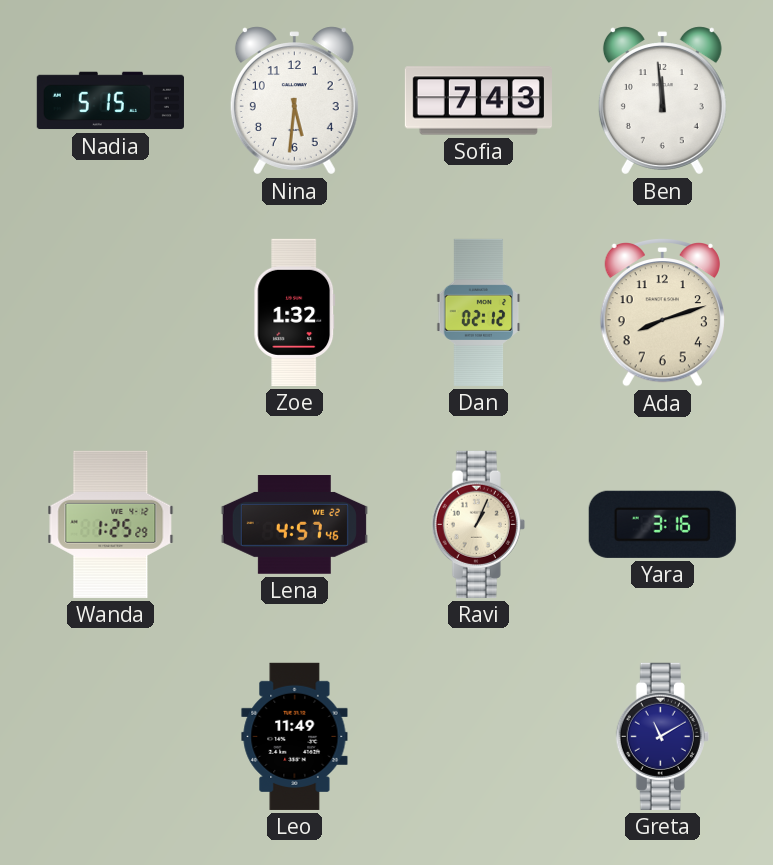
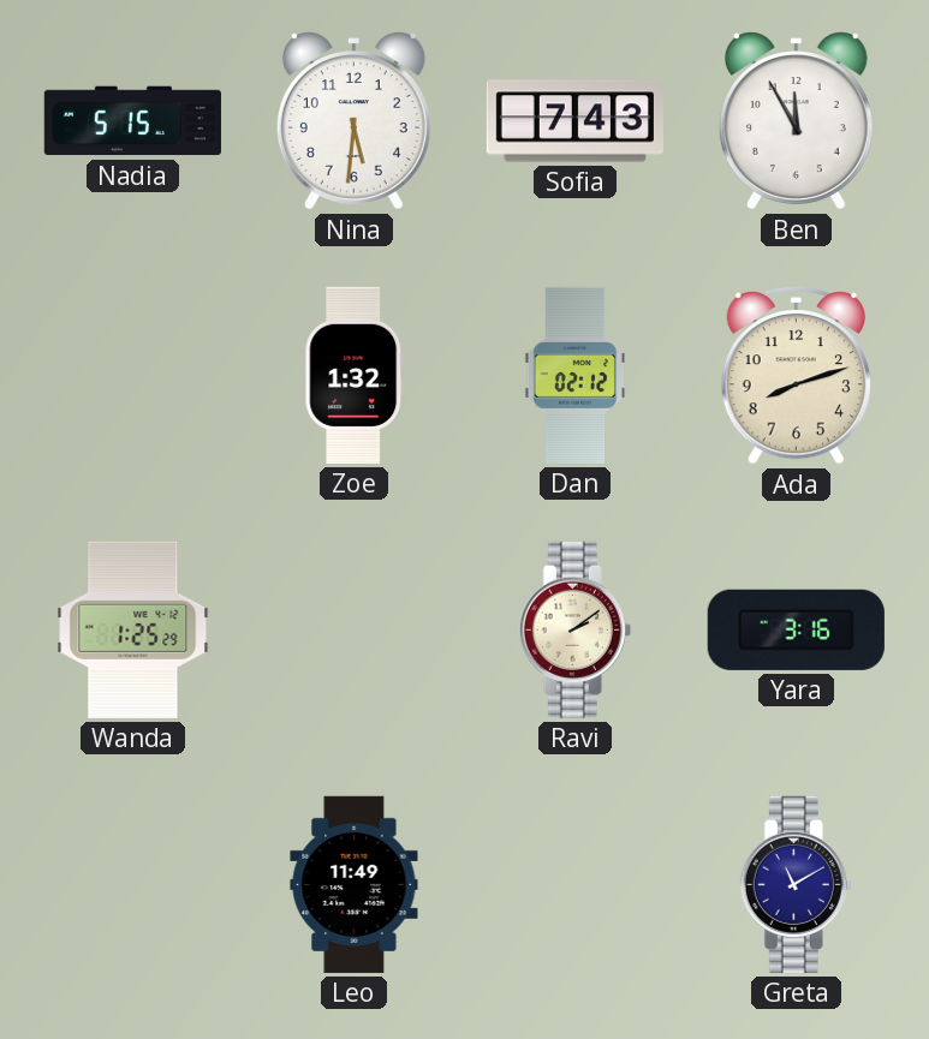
Ben: 11:59 -> 11:55 (796, 121)
Lena: 4:57 -> none (294, 525)
Ravi: 1:04 -> 2:09 (574, 629)
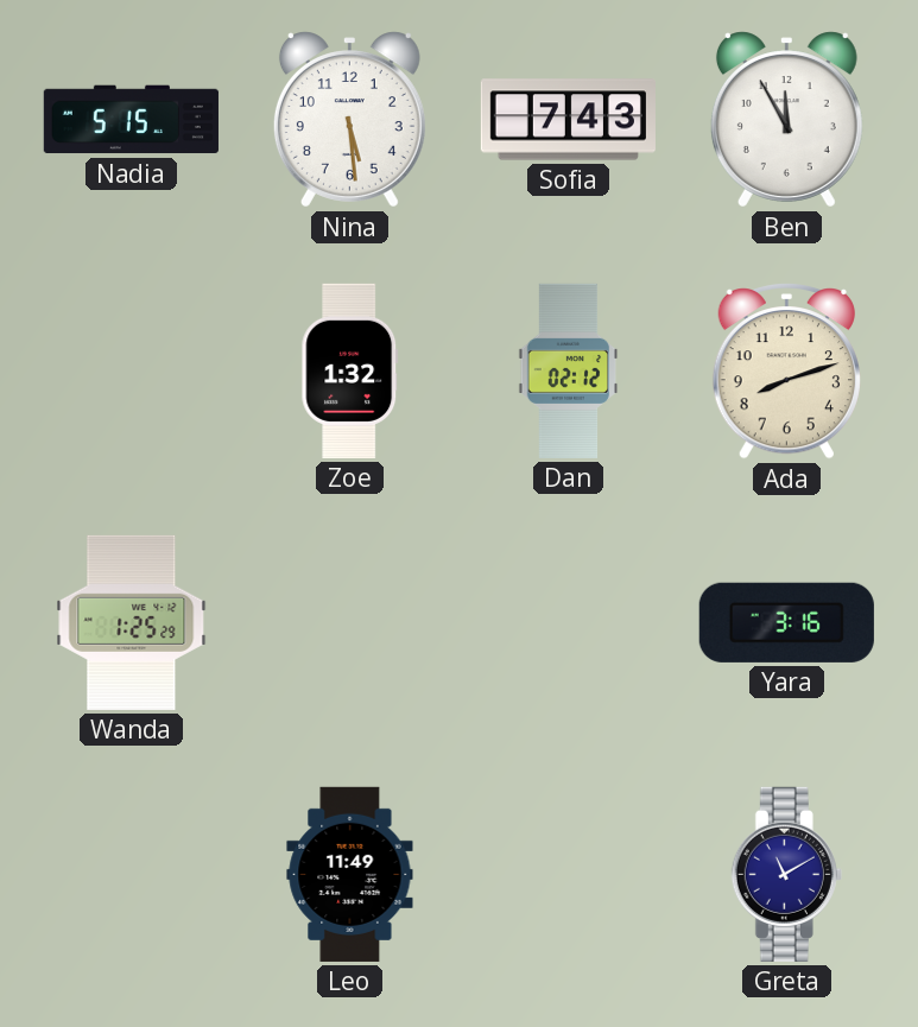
Nina: 5:31 -> 5:29 (349, 120)
Ravi: 2:09 -> none (574, 629)
